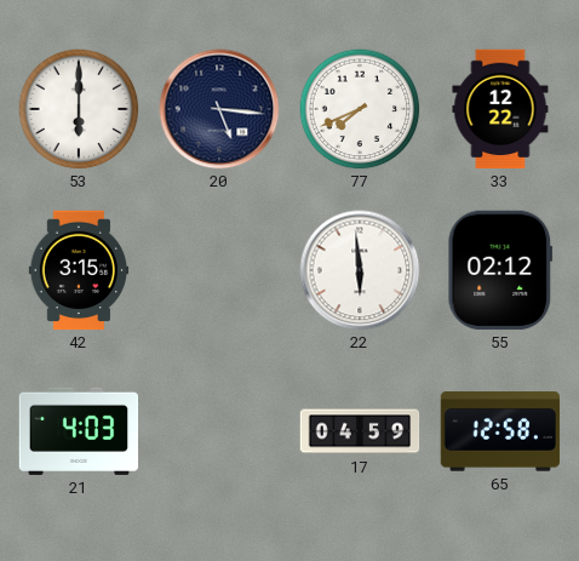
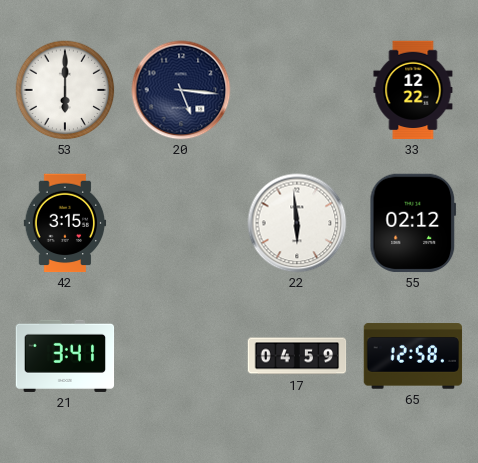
77: 7:41 -> none (360, 109)
21: 4:03 -> 3:41 (65, 356)
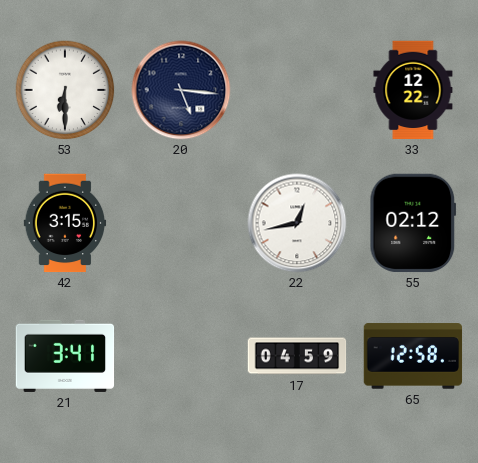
53: 6:00 -> 6:30 (65, 90)
22: 5:59 -> 12:43 (297, 223)
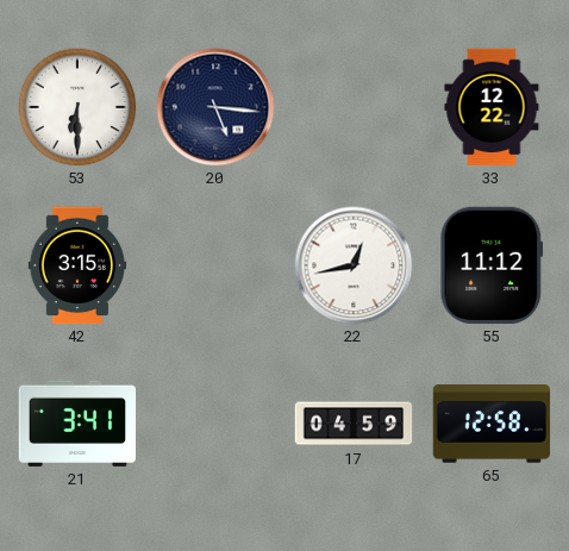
55: 02:12 -> 11:12 (492, 265)
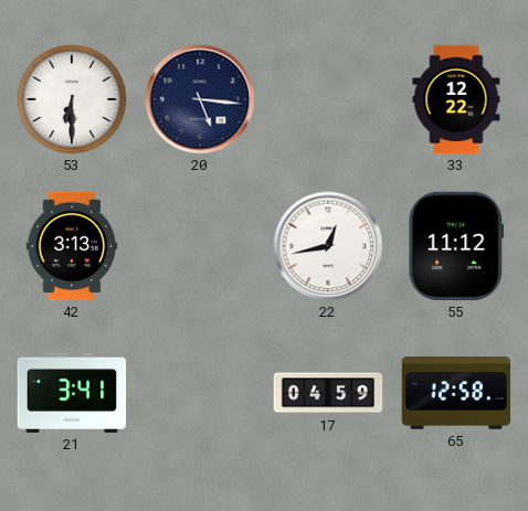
42: 3:15 -> 3:13 (72, 246)
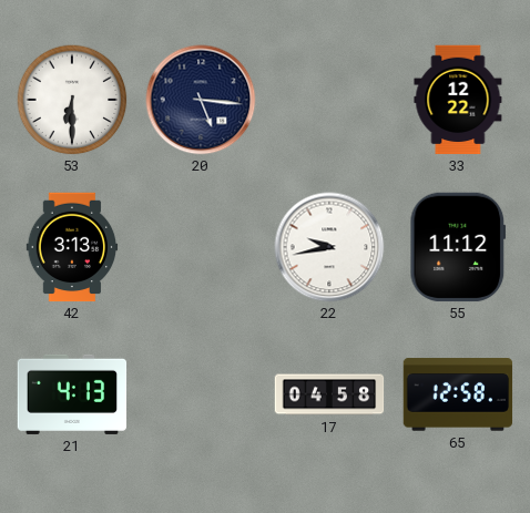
22: 12:43 -> 9:43 (329, 247)
21: 3:41 -> 4:13 (72, 394)
17: 04:59 -> 04:58 (329, 394)
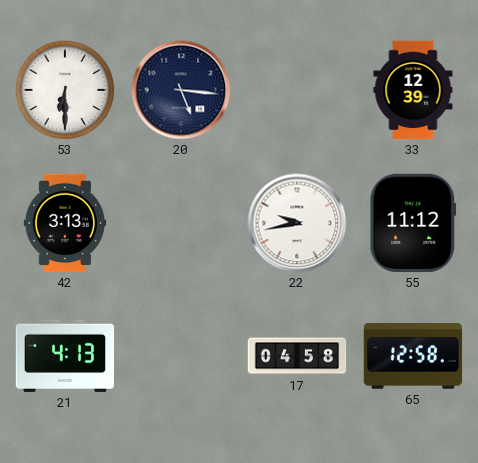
33: 12:22 -> 12:39 (413, 90)
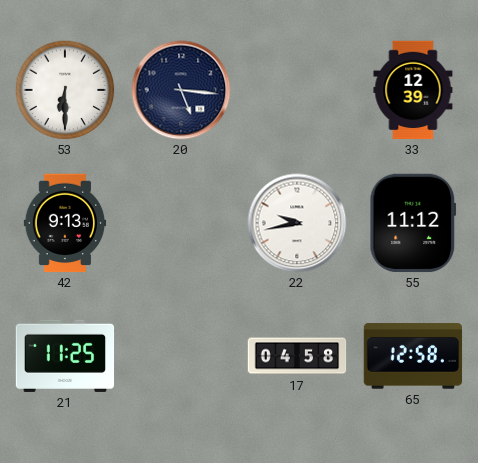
42: 3:13 -> 9:13 (65, 223)
21: 4:13 -> 11:25 (65, 356)
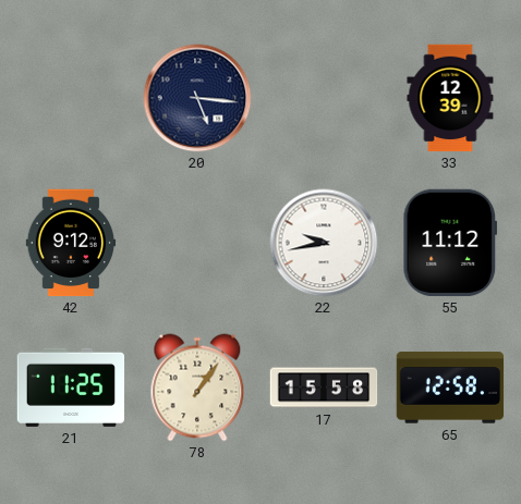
53: 6:30 -> none (65, 90)
42: 9:13 -> 9:12 (71, 243)
78: none -> 1:06 (197, 388)
17: 04:58 -> 15:58 (324, 388)
